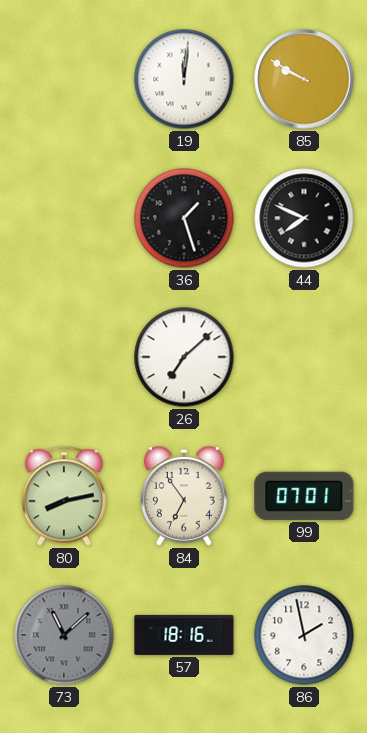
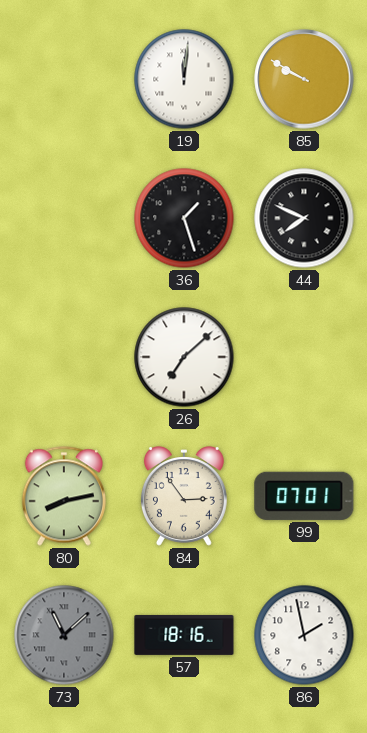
84: 6:54 -> 2:54 (184, 496)
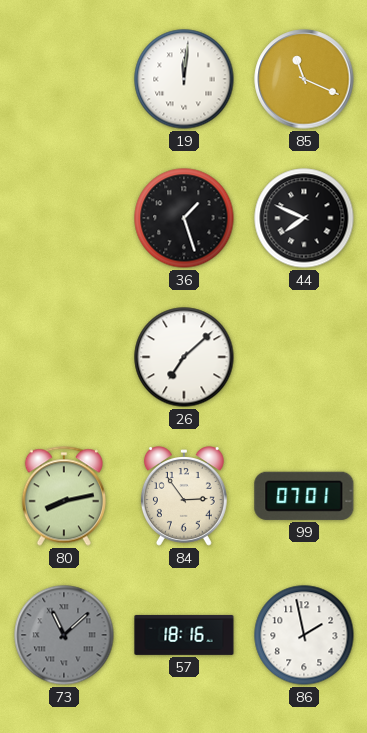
85: 9:50 -> 11:19 (304, 79)
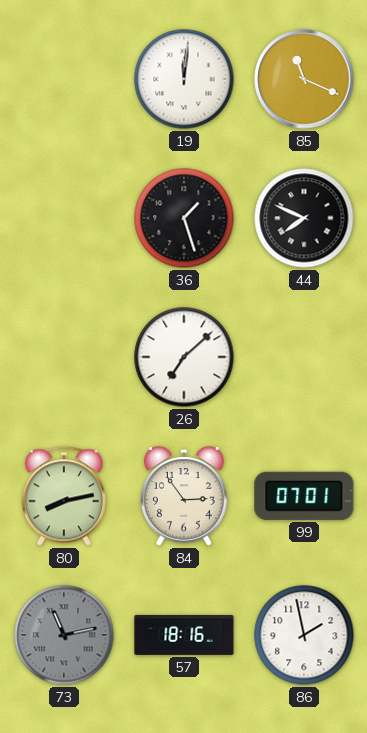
73: 11:08 -> 11:13 (64, 635)
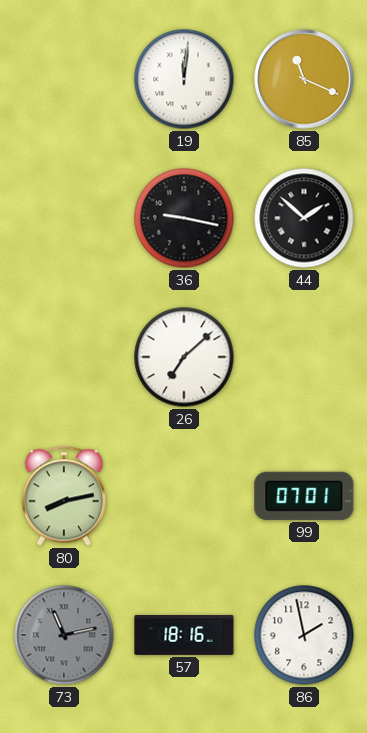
36: 1:27 -> 9:17 (184, 218)
44: 7:49 -> 1:52 (304, 218)
84: 2:54 -> none (184, 496)
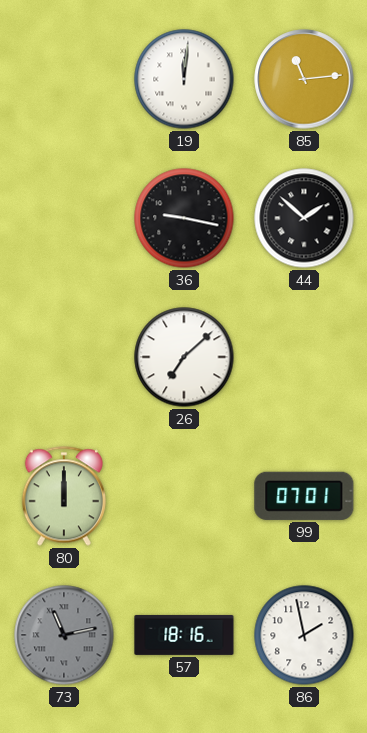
85: 11:19 -> 11:14 (304, 79)
80: 8:13 -> 12:00 (64, 496)
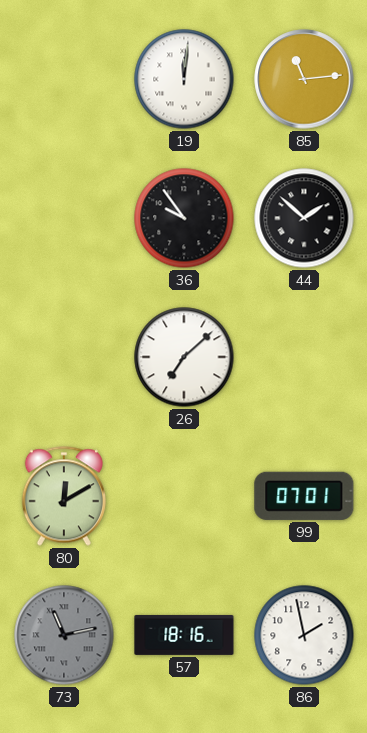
36: 9:17 -> 9:54 (184, 218)
80: 12:00 -> 12:10 (64, 496)
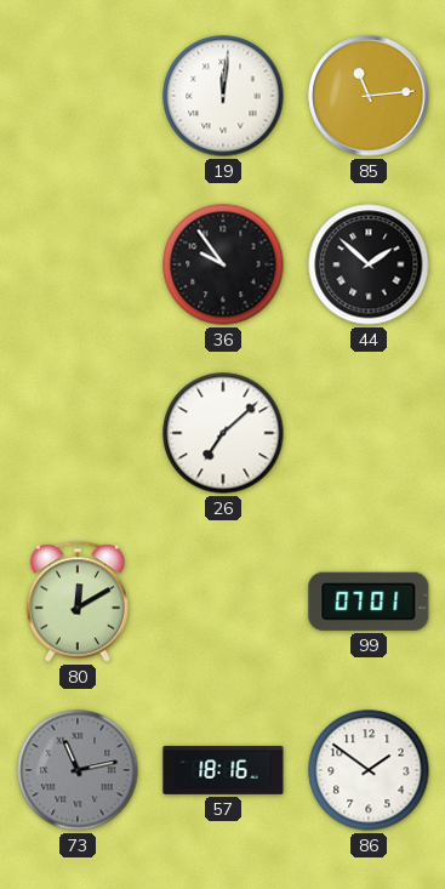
86: 1:58 -> 1:51 (369, 770)
